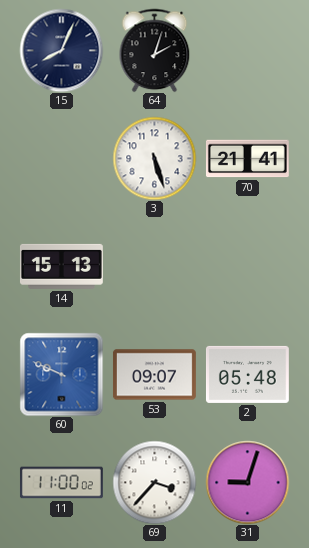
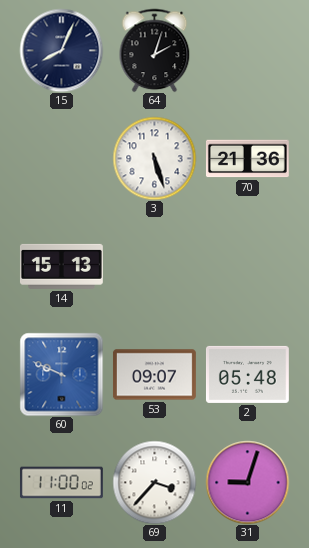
70: 21:41 -> 21:36 (247, 159)
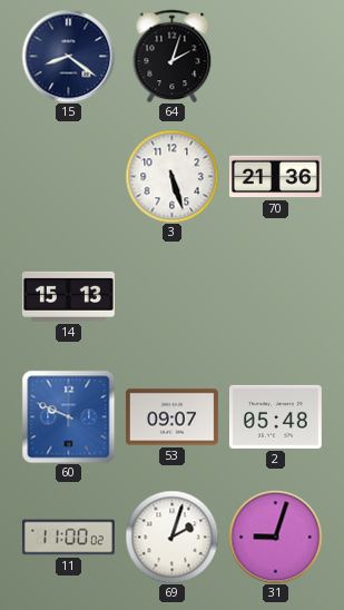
15: 8:04 -> 8:21 (68, 56)
69: 3:37 -> 2:03 (171, 537)
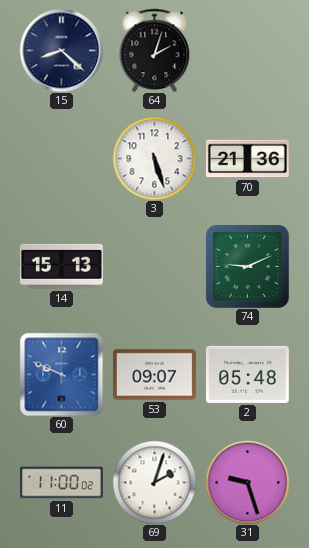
15: 8:21 -> 8:22 (61, 50)
74: none -> 9:11 (247, 266)
31: 9:03 -> 9:27 (247, 482)
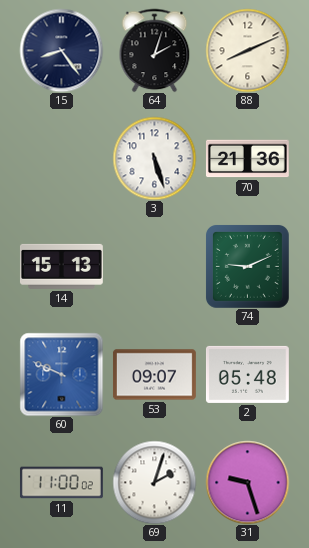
15: 8:22 -> 8:24 (61, 50)
88: none -> 8:11 (247, 50)
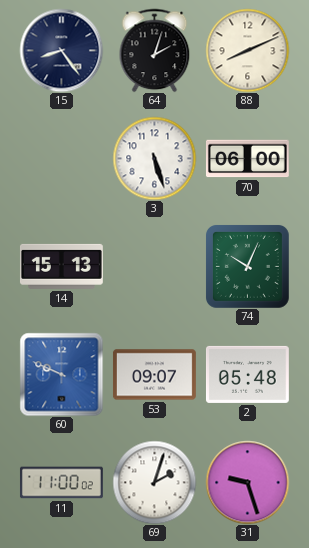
70: 21:36 -> 06:00 (247, 159)
74: 9:11 -> 10:04 (247, 266)
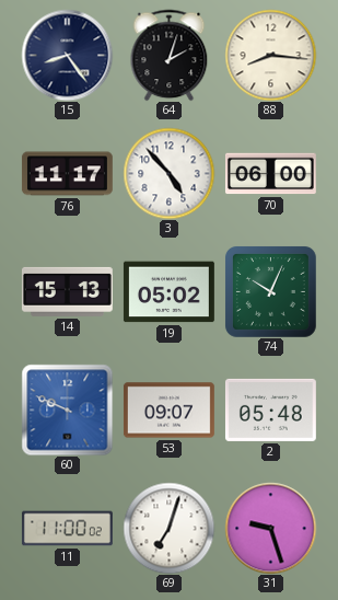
88: 8:11 -> 8:16 (270, 55)
76: none -> 11:17 (67, 174)
3: 5:27 -> 4:53 (168, 173)
19: none -> 05:02 (168, 292)
69: 2:03 -> 7:03 (168, 528)
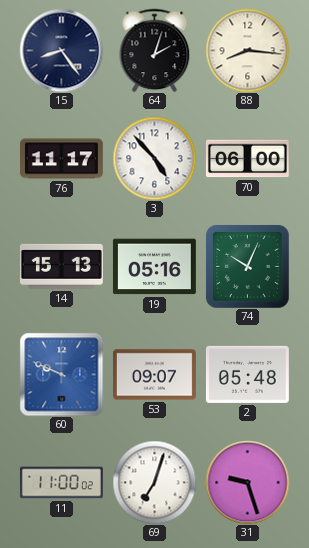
19: 05:02 -> 05:16 (154, 267)
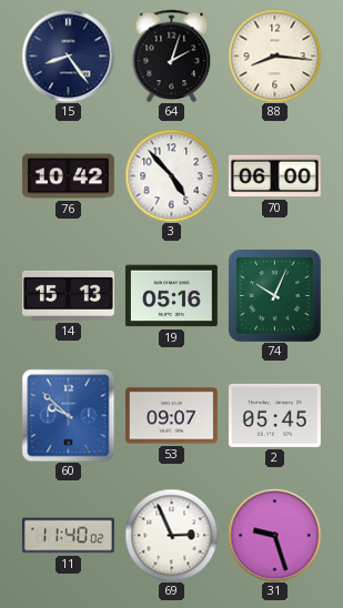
76: 11:17 -> 10:42 (68, 176)
60: 9:49 -> 9:52 (68, 415)
2: 05:48 -> 05:45 (274, 415)
11: 11:00 -> 11:40 (68, 536)
69: 7:03 -> 2:56 (171, 535)
